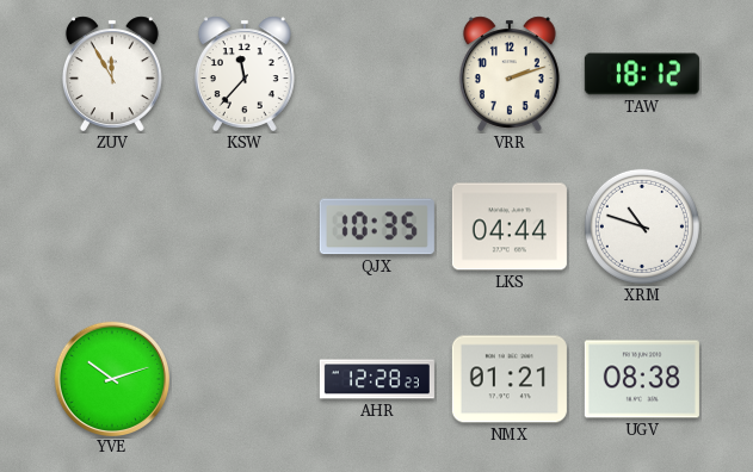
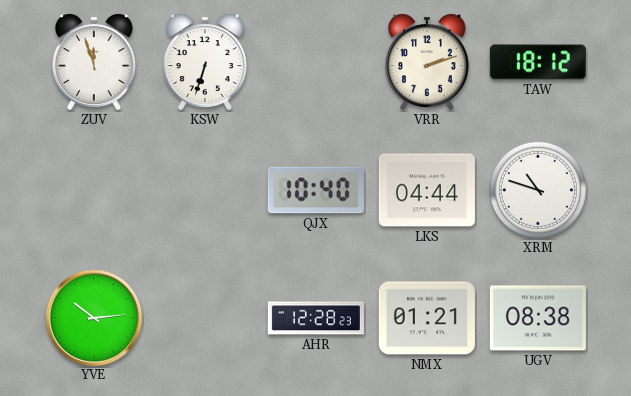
ZUV: 11:55 -> 11:57 (94, 62)
KSW: 11:37 -> 6:33 (205, 62)
QJX: 10:35 -> 10:40 (316, 190)
YVE: 10:12 -> 10:14 (93, 317)
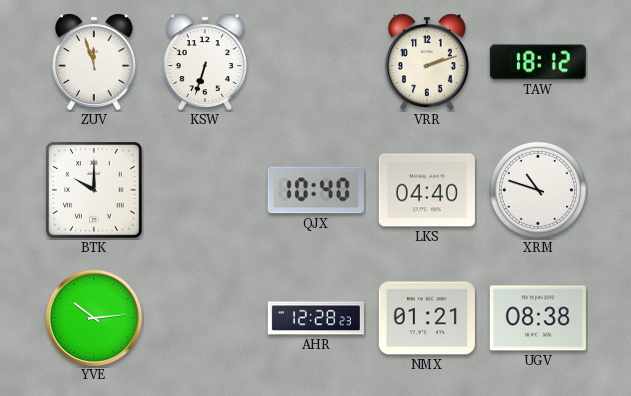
BTK: none -> 10:00 (94, 190)
LKS: 04:44 -> 04:40 (427, 190)
